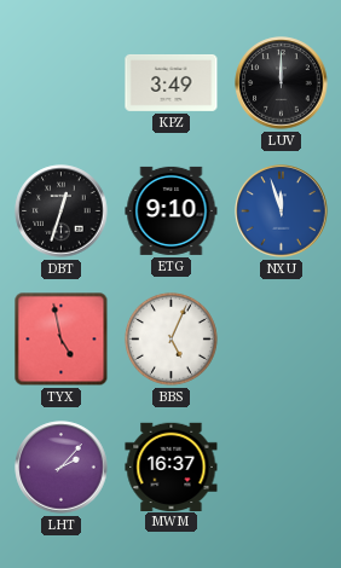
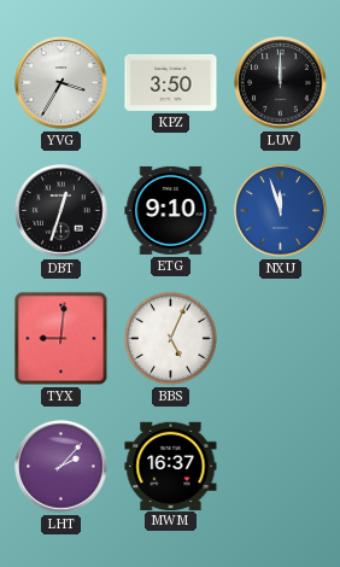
YVG: none -> 3:35 (61, 83)
KPZ: 3:49 -> 3:50 (171, 82)
TYX: 4:58 -> 9:01 (61, 339)
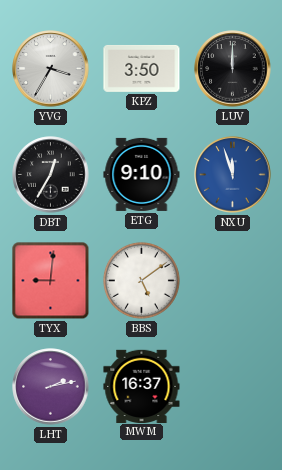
DBT: 12:33 -> 12:35 (51, 175)
BBS: 5:04 -> 5:09 (141, 280)
LHT: 2:07 -> 2:13 (51, 387)
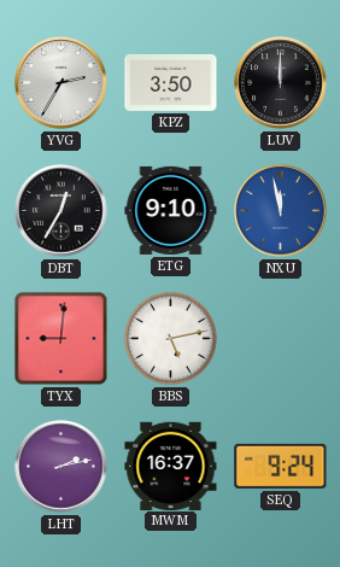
YVG: 3:35 -> 2:35 (61, 83)
NXU: 11:57 -> 11:58 (281, 211)
BBS: 5:09 -> 5:13 (170, 338)
SEQ: none -> 9:24 (281, 466)
